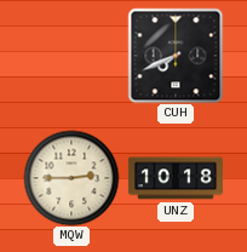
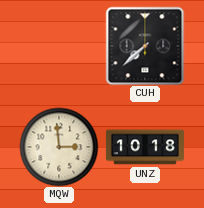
CUH: 7:41 -> 7:38 (145, 46)
MQW: 2:45 -> 2:59 (59, 147)
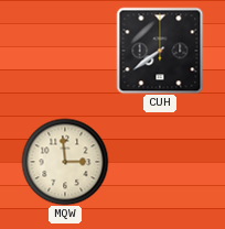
CUH: 7:38 -> 7:39 (160, 51)
UNZ: 10:18 -> none (145, 147)
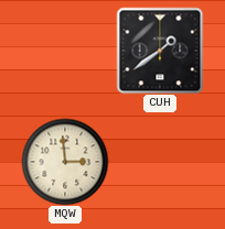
CUH: 7:39 -> 1:39 (160, 51)
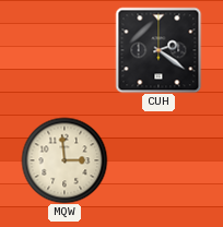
CUH: 1:39 -> 2:21 (159, 50)
